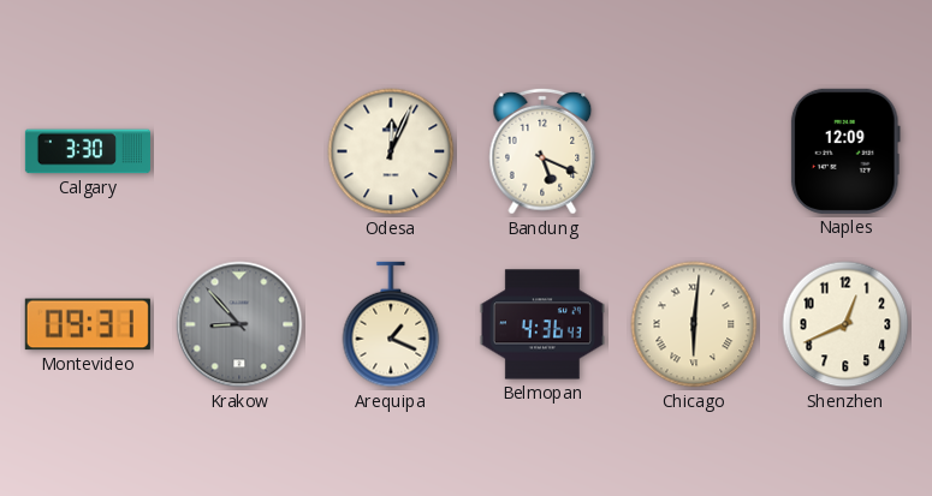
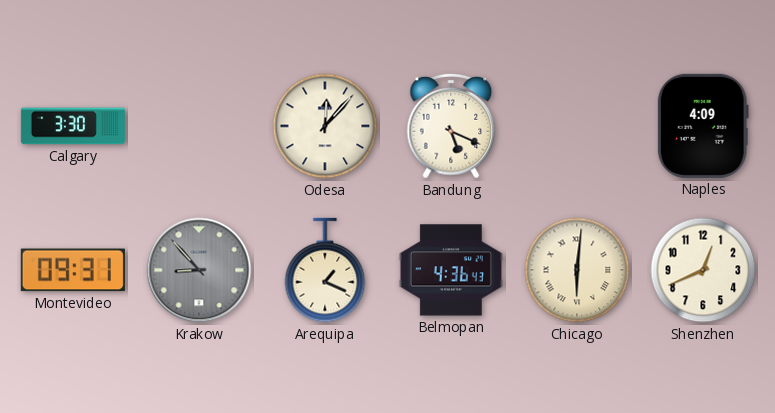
Odesa: 12:04 -> 12:07 (325, 126)
Naples: 12:09 -> 4:09 (703, 126)
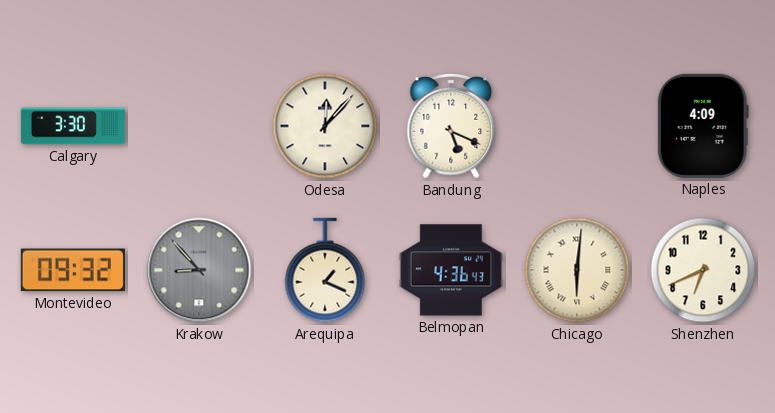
Montevideo: 09:31 -> 09:32 (73, 270)
Shenzhen: 12:41 -> 6:41 (703, 270)
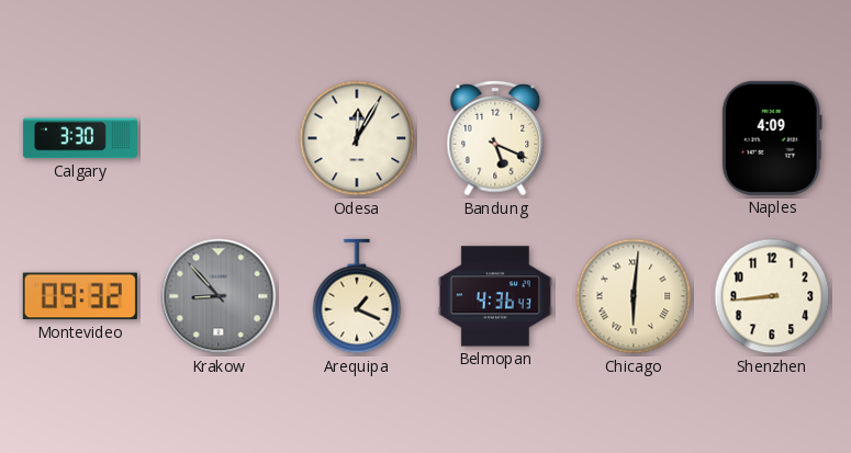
Odesa: 12:07 -> 12:05 (357, 138)
Shenzhen: 6:41 -> 8:44 (772, 296)
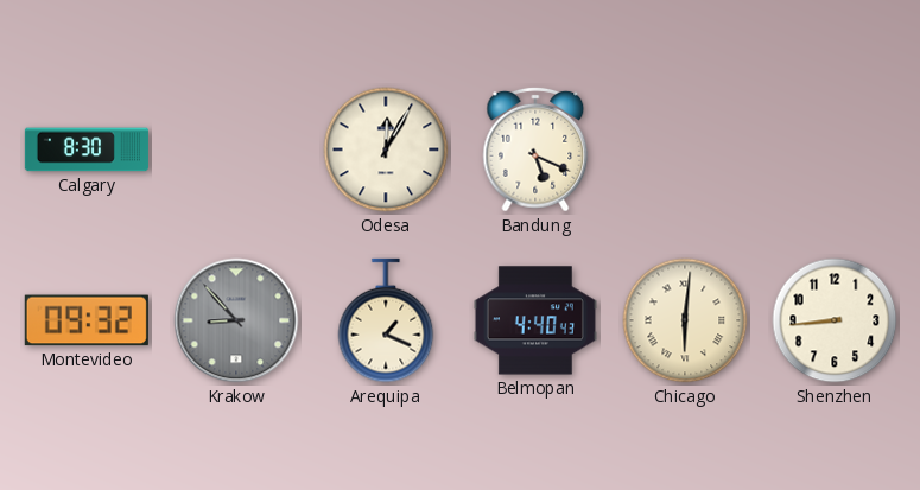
Calgary: 3:30 -> 8:30 (87, 149)
Naples: 4:09 -> none (772, 138)
Belmopan: 4:36 -> 4:40 (535, 320)
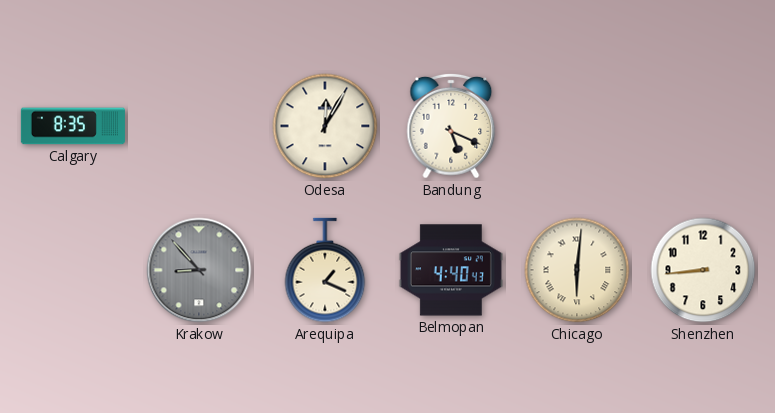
Calgary: 8:30 -> 8:35 (73, 126)
Montevideo: 09:32 -> none (87, 320)
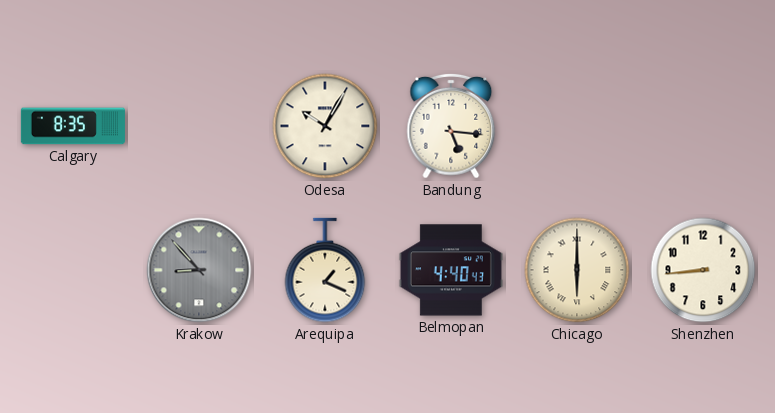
Odesa: 12:05 -> 10:05 (325, 126)
Bandung: 5:19 -> 5:16 (451, 126)
Chicago: 6:01 -> 6:00 (577, 270)
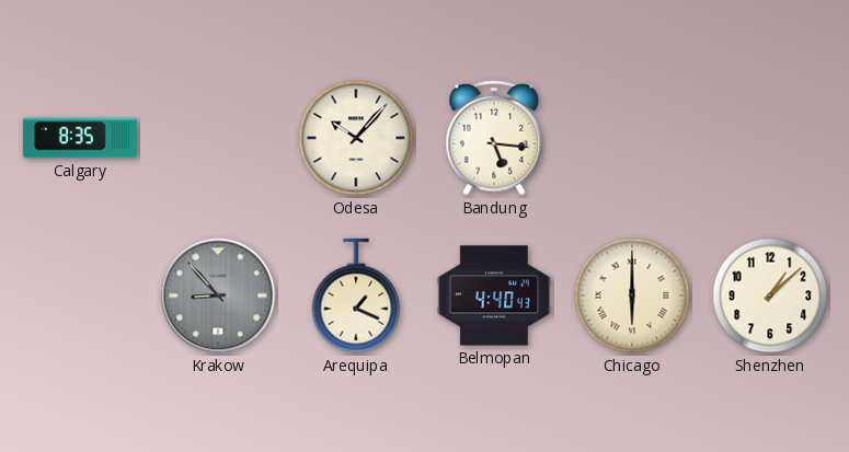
Odesa: 10:05 -> 10:07 (356, 138)
Shenzhen: 8:44 -> 1:08 (770, 295)
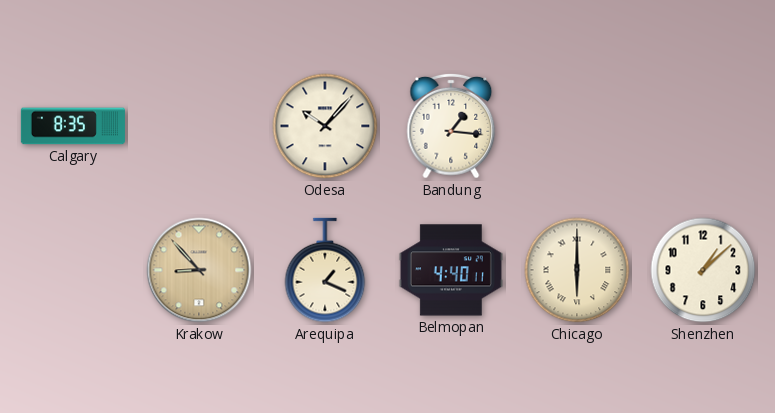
Bandung: 5:16 -> 1:16 (451, 126)
Krakow dial: grey -> champagne (199, 270)
Belmopan: 4:40:43 -> 4:40:11 (451, 270)
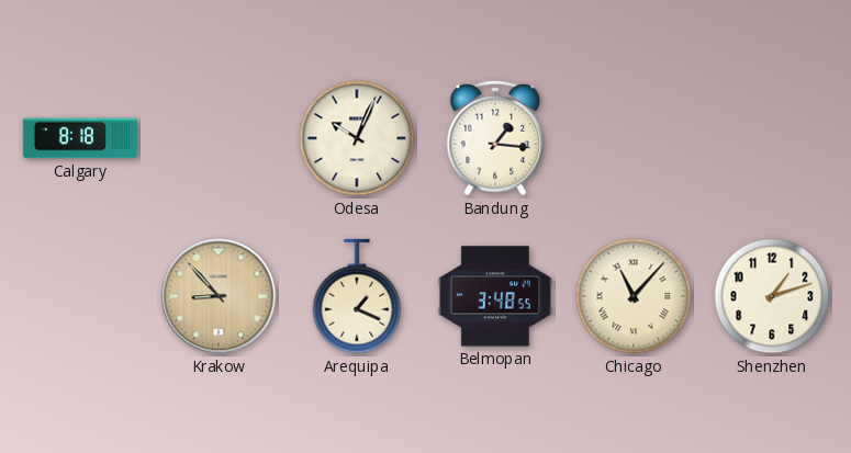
Calgary: 8:35 -> 8:18 (80, 138)
Odesa: 10:07 -> 10:04 (357, 138)
Belmopan: 4:40 -> 3:48 (495, 296)
Chicago: 6:00 -> 11:07 (634, 296)
Shenzhen: 1:08 -> 1:12 (772, 296)
